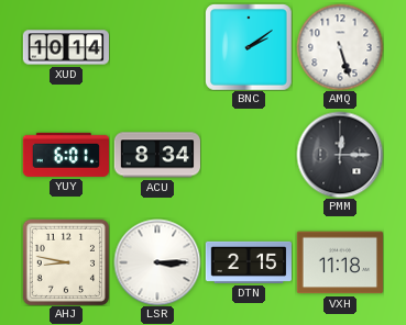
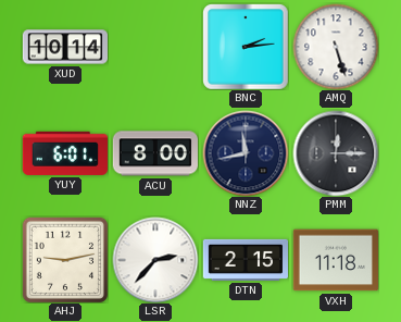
BNC: 2:09 -> 2:14 (246, 47)
ACU: 8:34 -> 8:00 (154, 153)
NNZ: none -> 11:43 (246, 153)
AHJ: 8:47 -> 9:13 (64, 259)
LSR: 3:15 -> 2:37 (155, 260)
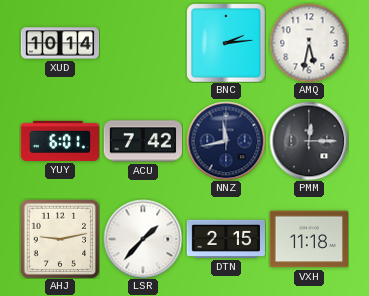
AMQ: 5:27 -> 5:32 (309, 43)
ACU: 8:00 -> 7:42 (142, 141)
LSR: 2:37 -> 1:37 (143, 239)
